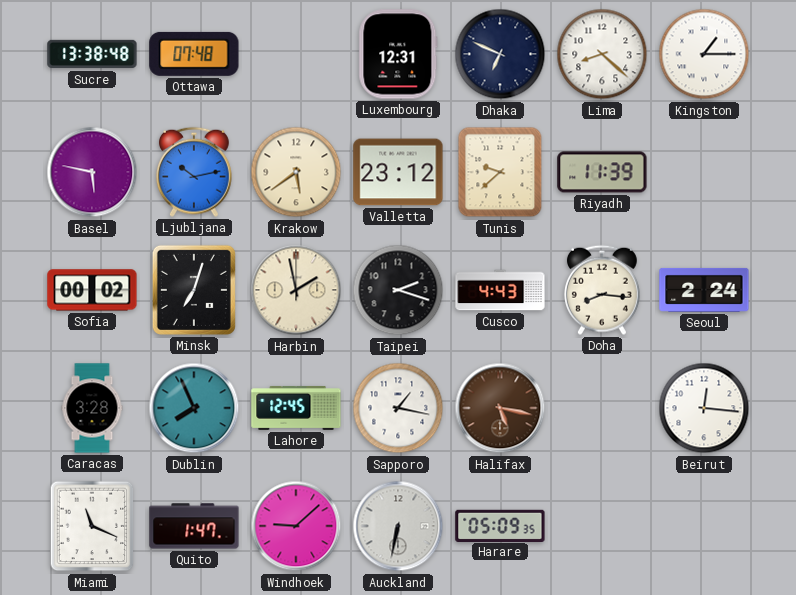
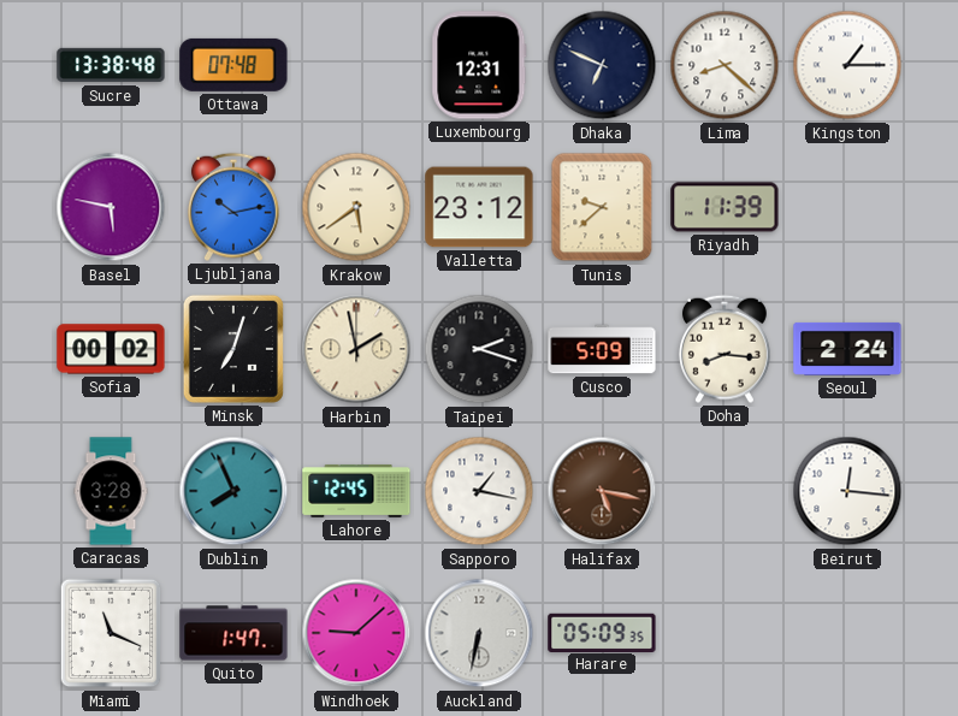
Cusco: 4:43 -> 5:09 (602, 349)
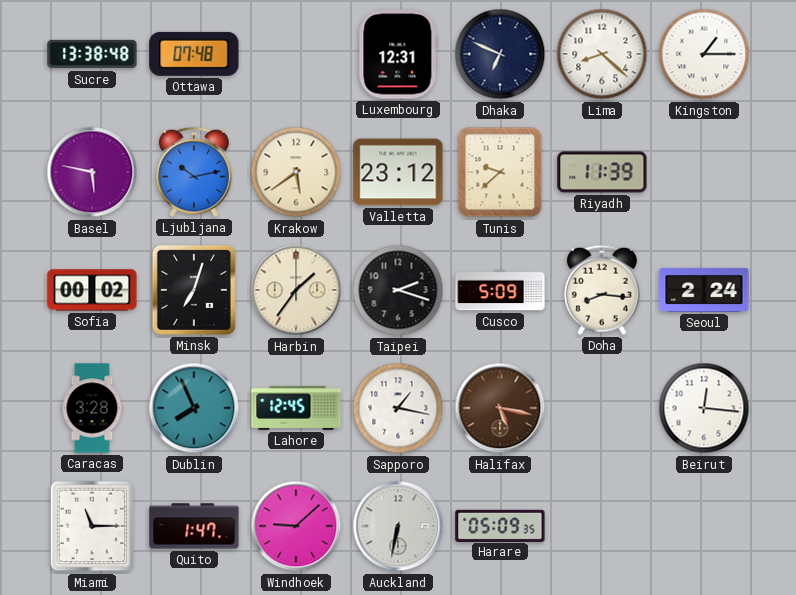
Harbin: 1:58 -> 1:36 (296, 290)
Miami: 11:19 -> 11:15 (92, 526)
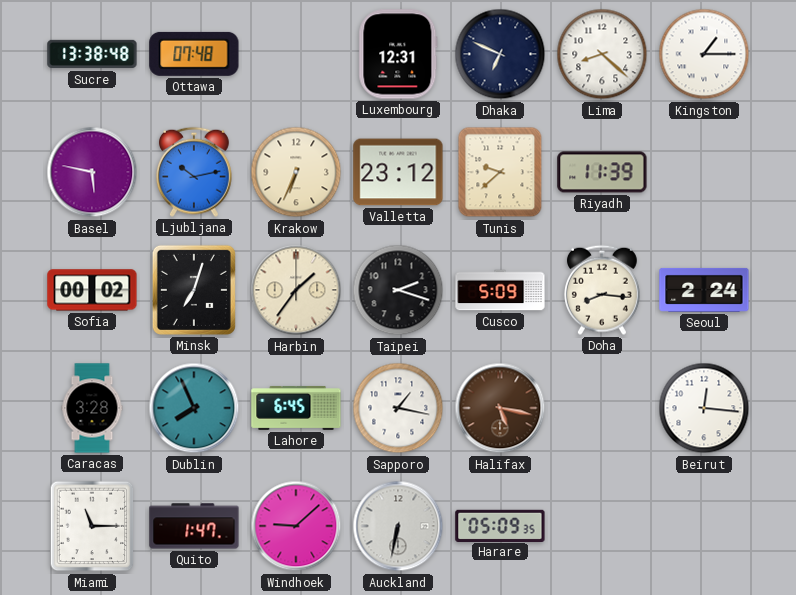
Krakow: 5:39 -> 6:34 (296, 172)
Lahore: 12:45 -> 6:45 (296, 408)
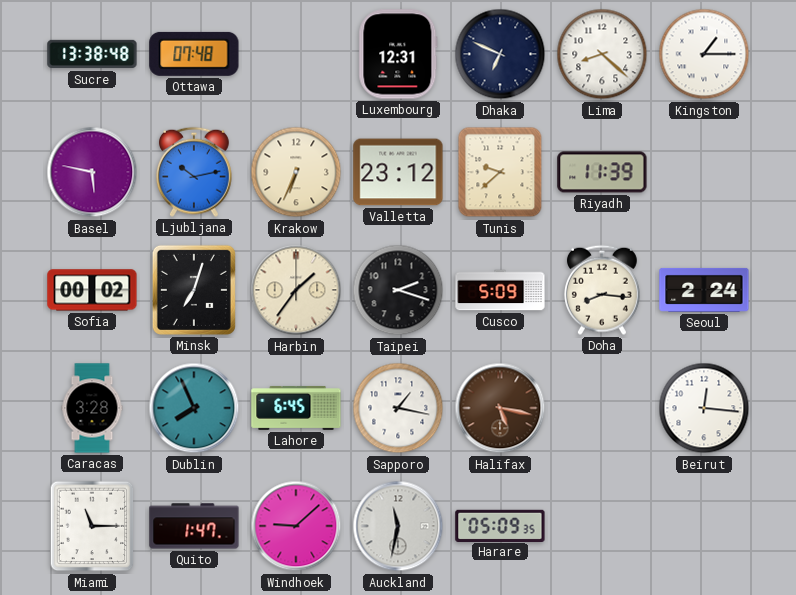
Auckland: 6:32 -> 11:32 (398, 526)
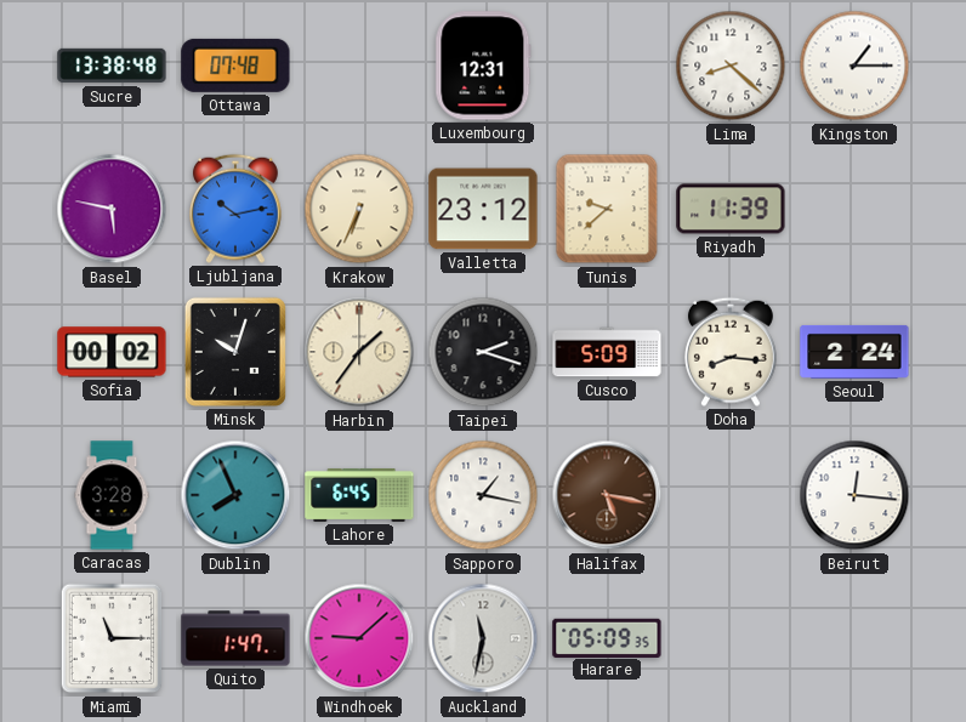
Dhaka: 6:49 -> none (500, 54)
Minsk: 7:03 -> 10:03 (235, 352)
